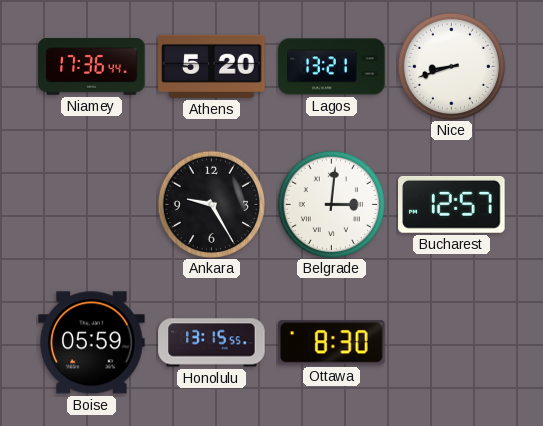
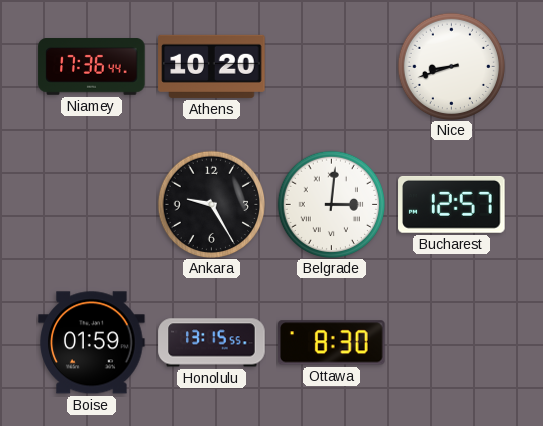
Athens: 5:20 -> 10:20 (212, 66)
Lagos: 13:21 -> none (332, 67)
Boise: 05:59 -> 01:59 (92, 343)
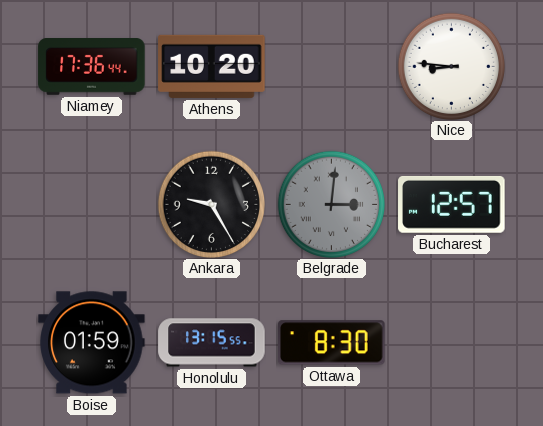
Nice: 8:42 -> 8:46 (451, 66)
Belgrade dial: white -> grey (331, 204)
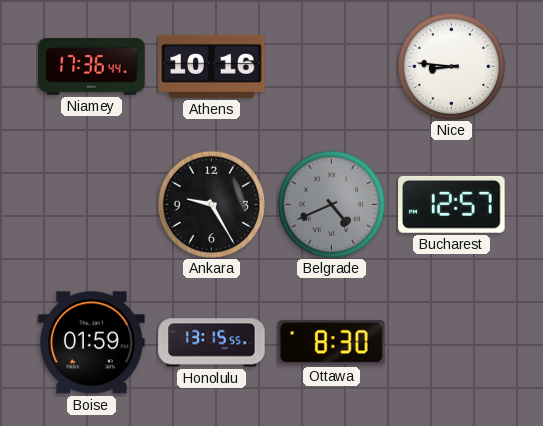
Athens: 10:20 -> 10:16 (212, 66)
Belgrade: 3:01 -> 4:41 (331, 204)
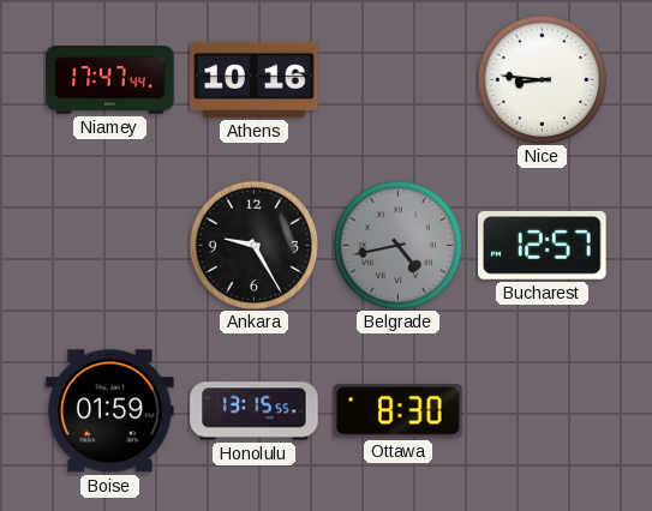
Niamey: 17:36 -> 17:47 (110, 80)
Belgrade: 4:41 -> 4:43 (397, 245)
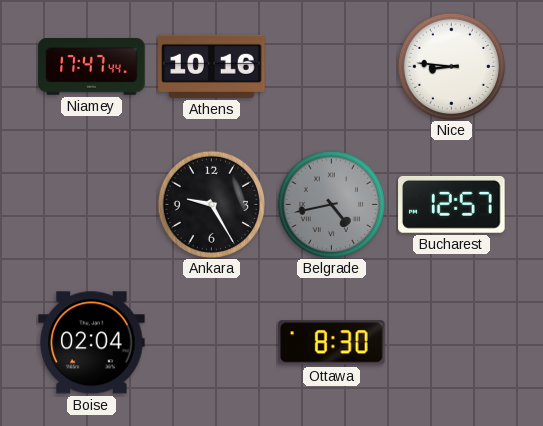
Boise: 01:59 -> 02:04 (92, 343)
Honolulu: 13:15 -> none (255, 411)
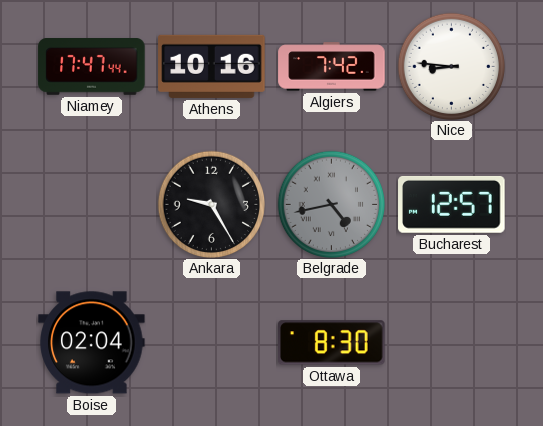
Algiers: none -> 7:42 (332, 67)
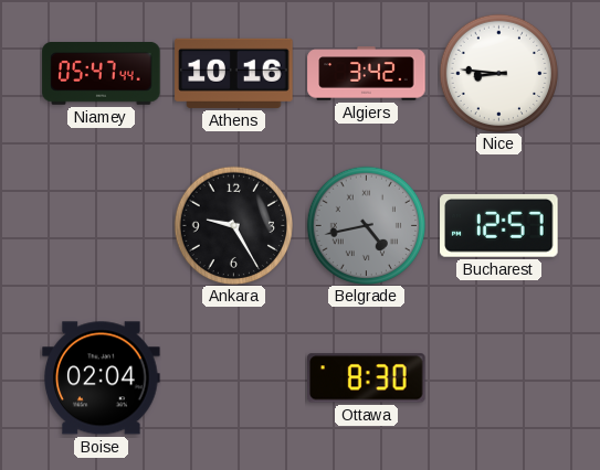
Niamey: 17:47 -> 05:47 (102, 74)
Algiers: 7:42 -> 3:42 (367, 74)
